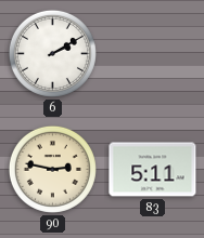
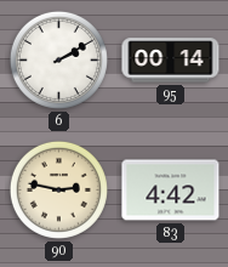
95: none -> 00:14 (171, 61)
83: 5:11 -> 4:42 (171, 191)
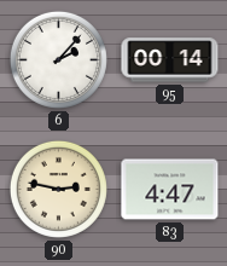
6: 2:10 -> 2:07 (58, 59)
83: 4:42 -> 4:47 (170, 190)
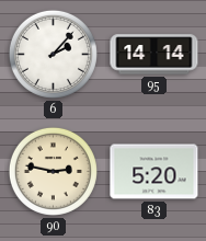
95: 00:14 -> 14:14 (154, 55)
83: 4:47 -> 5:20 (154, 172)
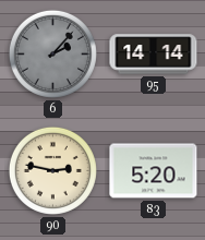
6 dial: white -> grey (52, 53)
